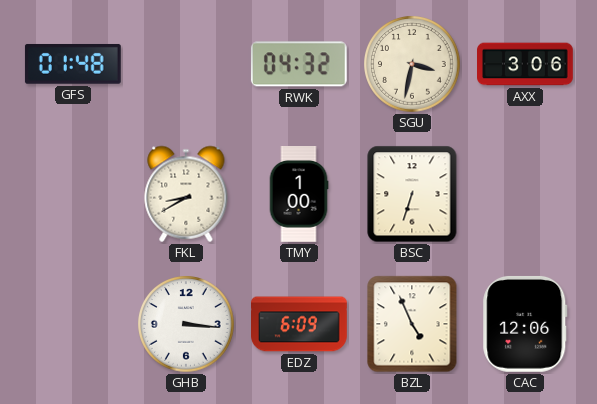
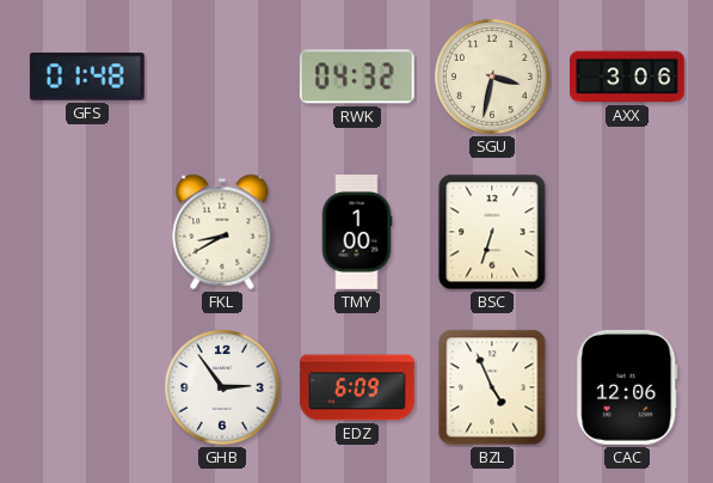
GHB: 3:16 -> 2:54 (223, 389)
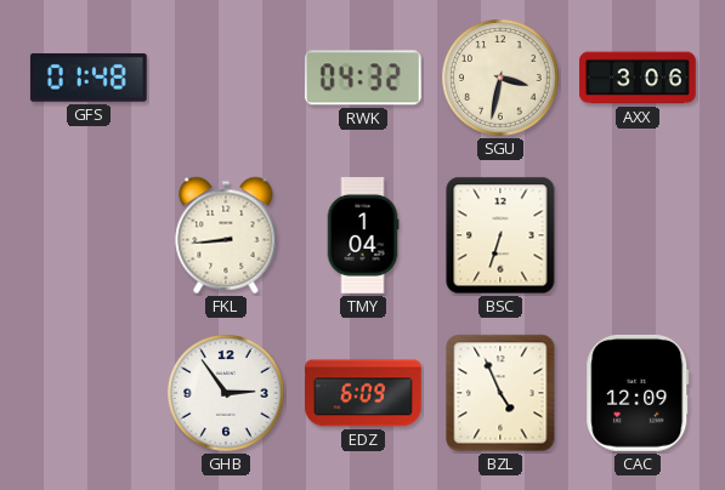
FKL: 8:40 -> 8:44 (226, 235)
TMY: 1:00 -> 1:04 (363, 235)
CAC: 12:06 -> 12:09 (638, 393)
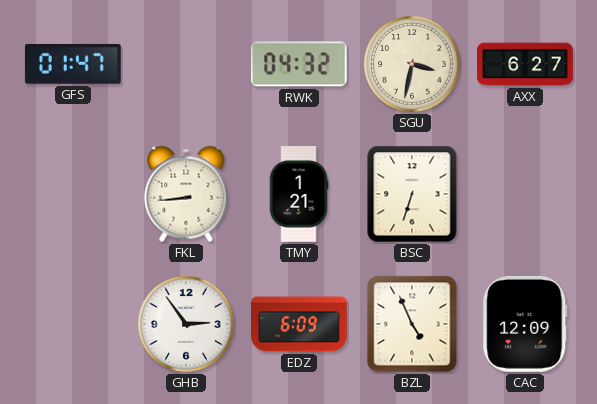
GFS: 01:48 -> 01:47 (73, 64)
AXX: 3:06 -> 6:27 (526, 64)
TMY: 1:04 -> 1:21 (299, 194)
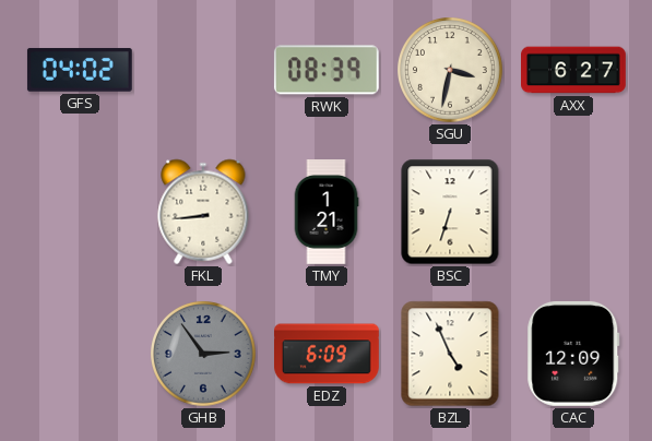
GFS: 01:47 -> 04:02 (80, 70)
RWK: 04:32 -> 08:39 (327, 70)
GHB dial: white -> grey (204, 355)
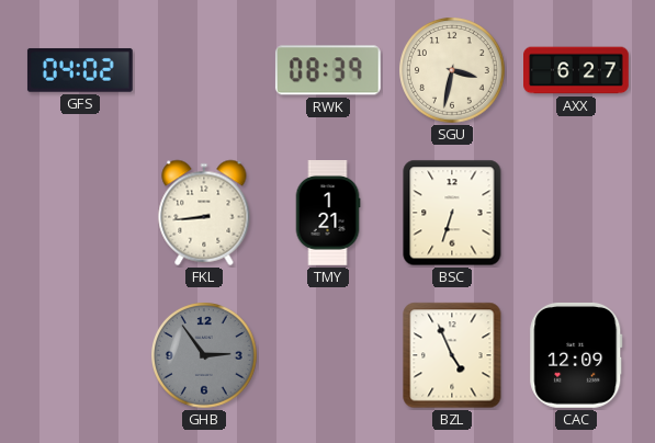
EDZ: 6:09 -> none (328, 354)
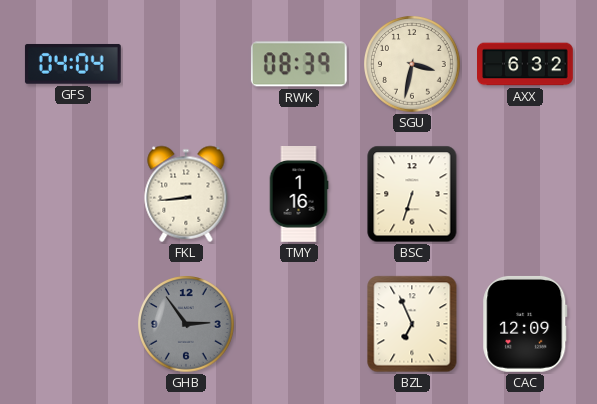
GFS: 04:02 -> 04:04 (73, 64)
AXX: 6:27 -> 6:32 (526, 64)
TMY: 1:21 -> 1:16 (299, 194)
BZL: 4:56 -> 6:56 (412, 324)
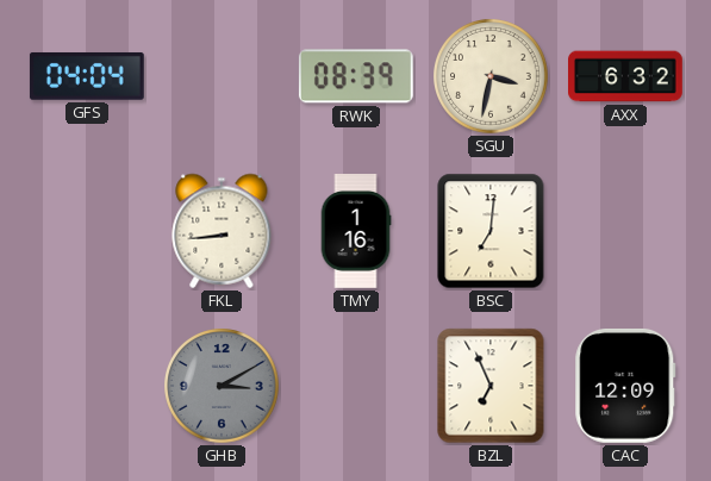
BSC: 6:33 -> 7:01 (491, 231)
GHB: 2:54 -> 3:10 (223, 387)
